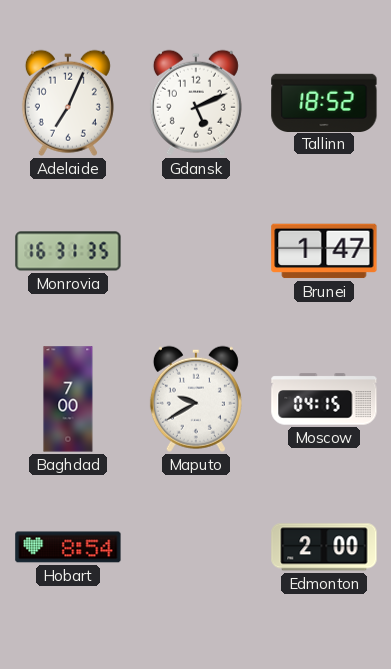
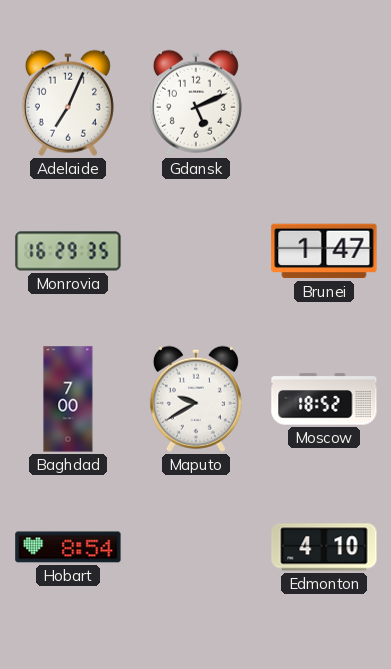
Tallinn: 18:52 -> none (324, 102)
Monrovia: 16:31 -> 16:29 (68, 251)
Moscow: 04:15 -> 18:52 (324, 399)
Edmonton: 2:00 -> 4:10 (324, 547)
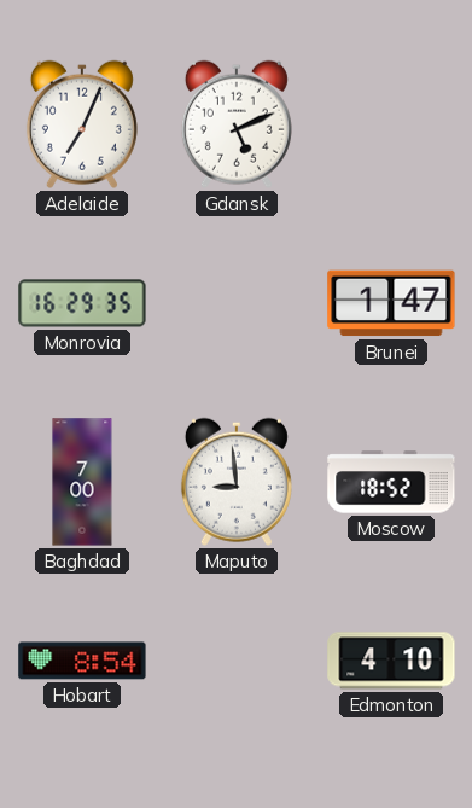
Maputo: 9:40 -> 8:59 (237, 482)
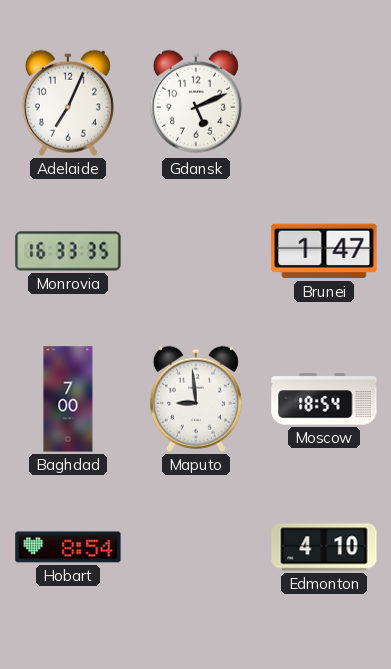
Monrovia: 16:29 -> 16:33 (68, 251)
Moscow: 18:52 -> 18:54 (324, 399)
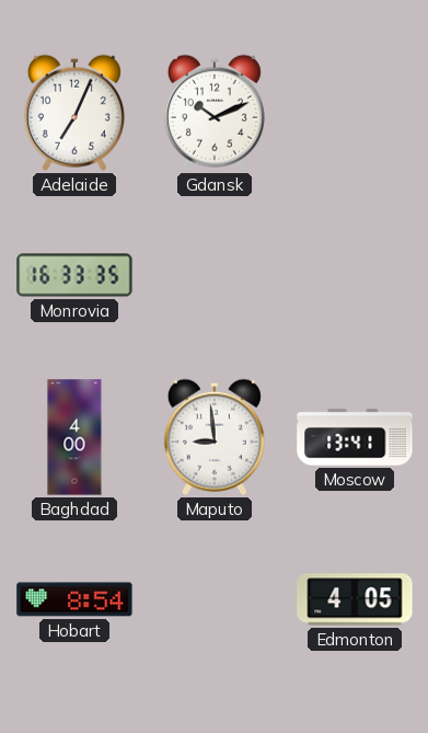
Gdansk: 5:11 -> 10:11 (215, 113)
Brunei: 1:47 -> none (324, 251)
Baghdad: 7:00 -> 4:00 (74, 437)
Moscow: 18:54 -> 13:41 (355, 437)
Edmonton: 4:10 -> 4:05 (355, 599)
